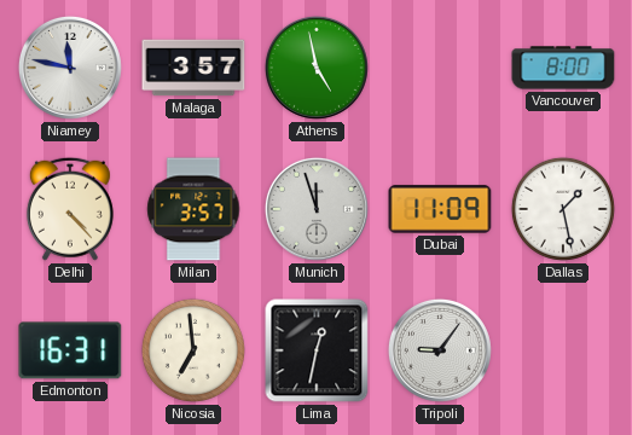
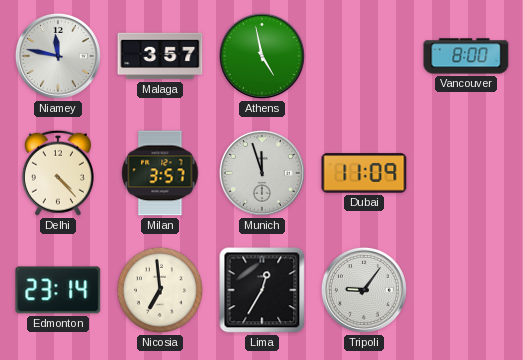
Dallas: 1:28 -> none (563, 209)
Edmonton: 16:31 -> 23:14 (58, 290)
Lima: 12:32 -> 12:35 (262, 290)
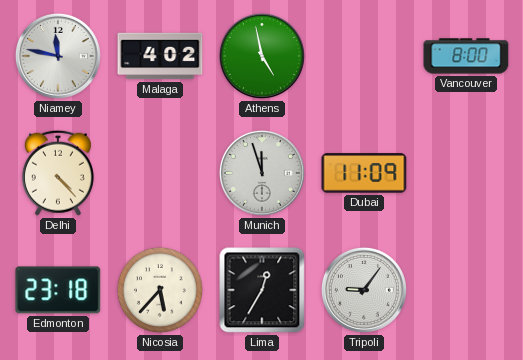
Malaga: 3:57 -> 4:02 (160, 56)
Milan: 3:57 -> none (160, 173)
Edmonton: 23:14 -> 23:18 (58, 290)
Nicosia: 6:59 -> 5:37 (160, 290)
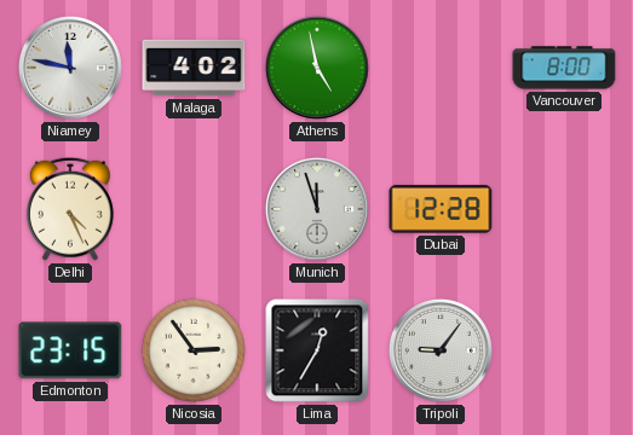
Delhi: 4:23 -> 4:26 (70, 209)
Dubai: 11:09 -> 12:28 (441, 209)
Edmonton: 23:18 -> 23:15 (70, 350)
Nicosia: 5:37 -> 2:54 (194, 350)
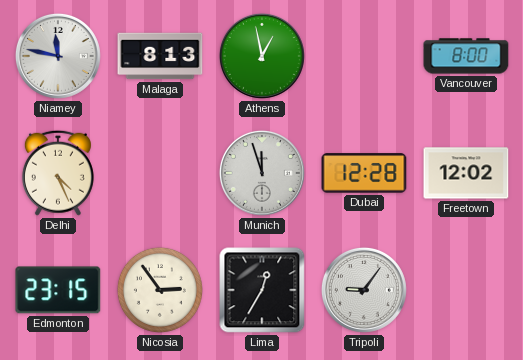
Malaga: 4:02 -> 8:13 (160, 56)
Athens: 4:58 -> 12:58 (262, 56)
Freetown: none -> 12:02 (466, 173)
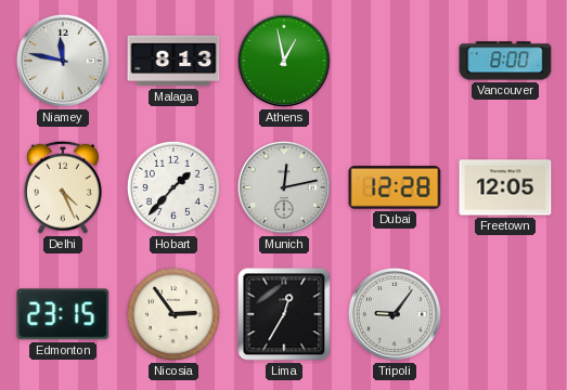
Hobart: none -> 1:37 (173, 187)
Munich: 11:57 -> 12:13 (284, 187)
Freetown: 12:02 -> 12:05 (505, 187)
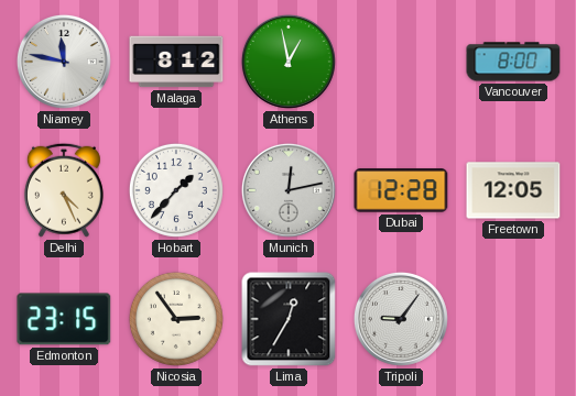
Malaga: 8:13 -> 8:12 (176, 62)
